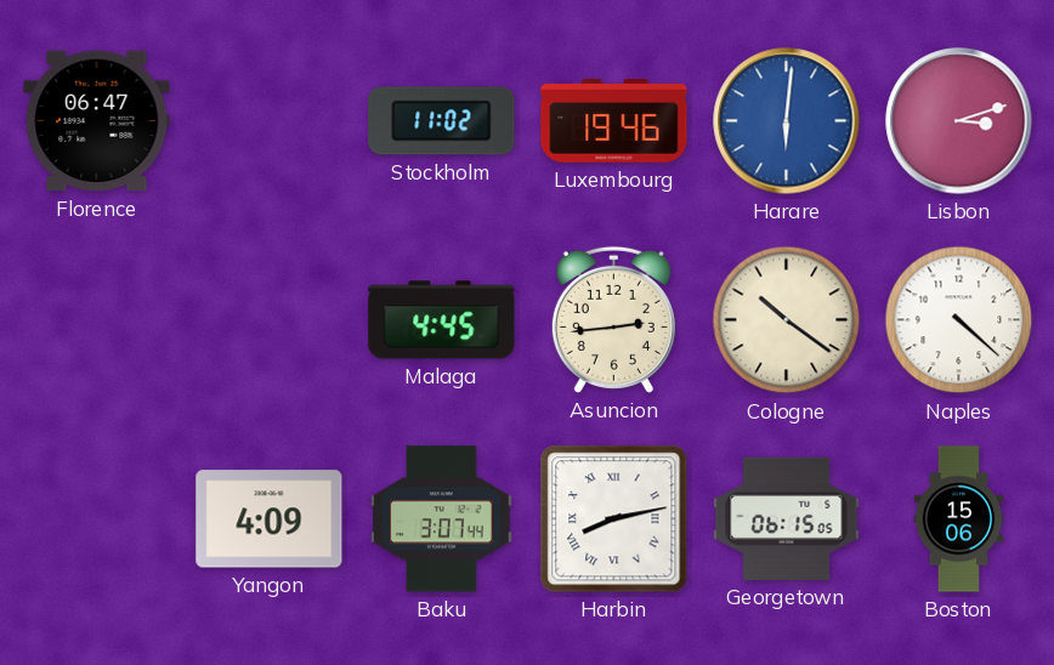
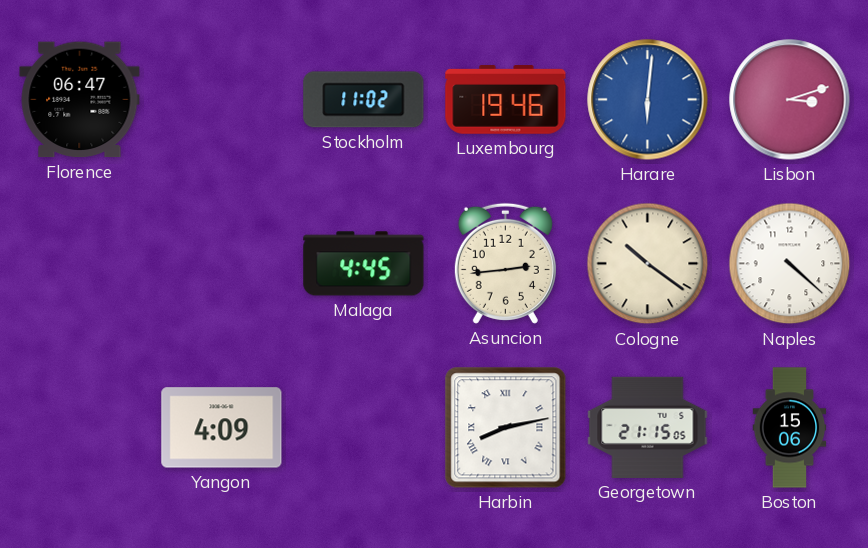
Baku: 3:07 -> none (442, 519)
Georgetown: 06:15 -> 21:15 (648, 427)
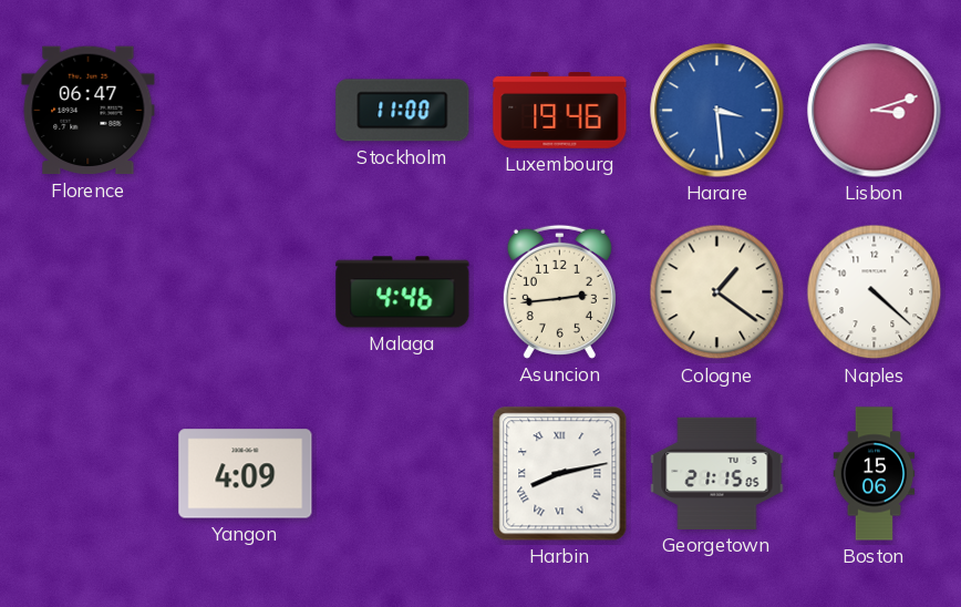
Stockholm: 11:02 -> 11:00 (403, 111)
Harare: 6:01 -> 3:29 (717, 111)
Malaga: 4:45 -> 4:46 (403, 292)
Cologne: 10:21 -> 1:21 (717, 292)
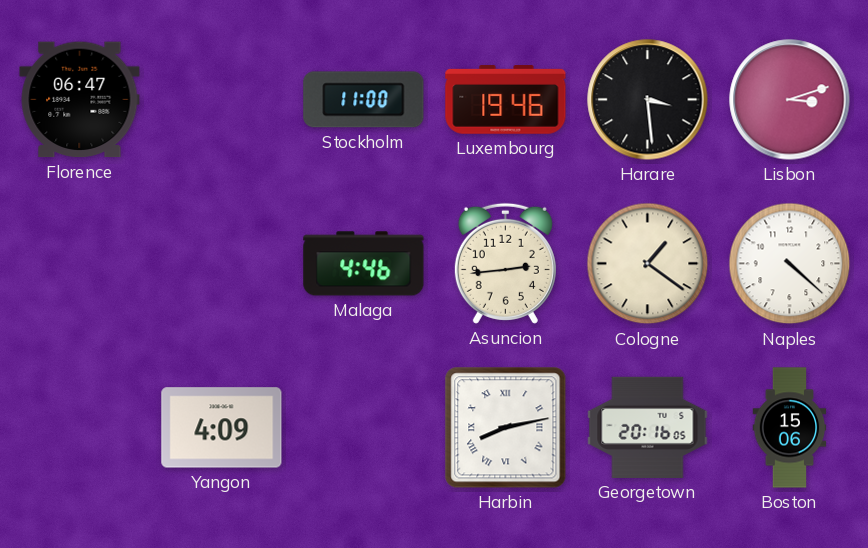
Harare dial: blue -> black (648, 100)
Georgetown: 21:15 -> 20:16 (648, 427)
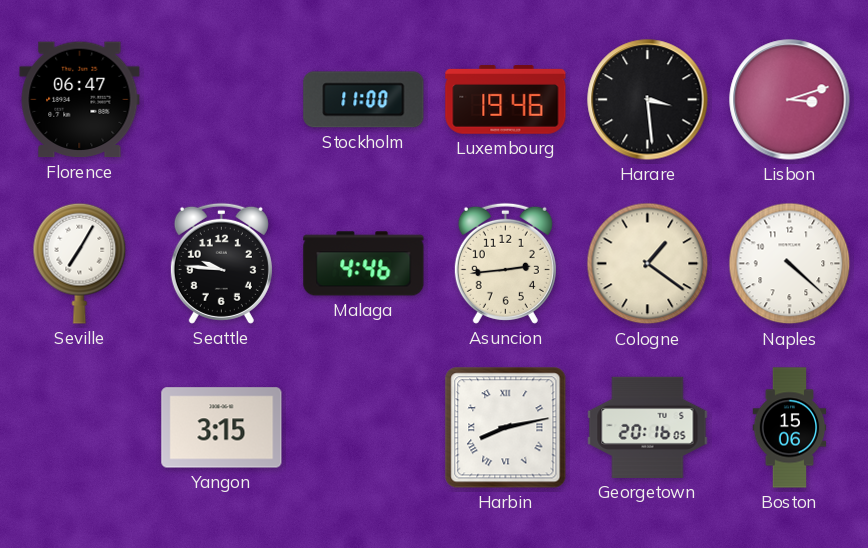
Seville: none -> 7:05 (80, 263)
Seattle: none -> 9:46 (221, 263)
Yangon: 4:09 -> 3:15 (222, 428)
